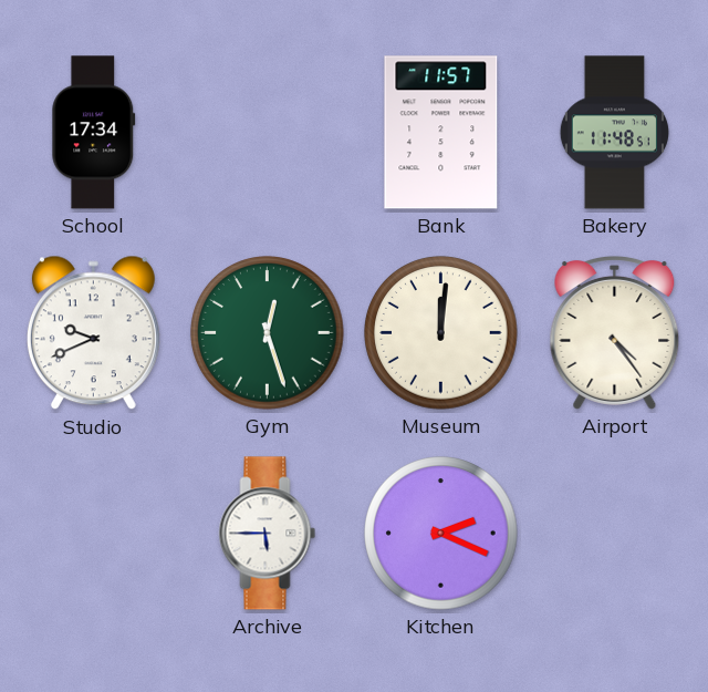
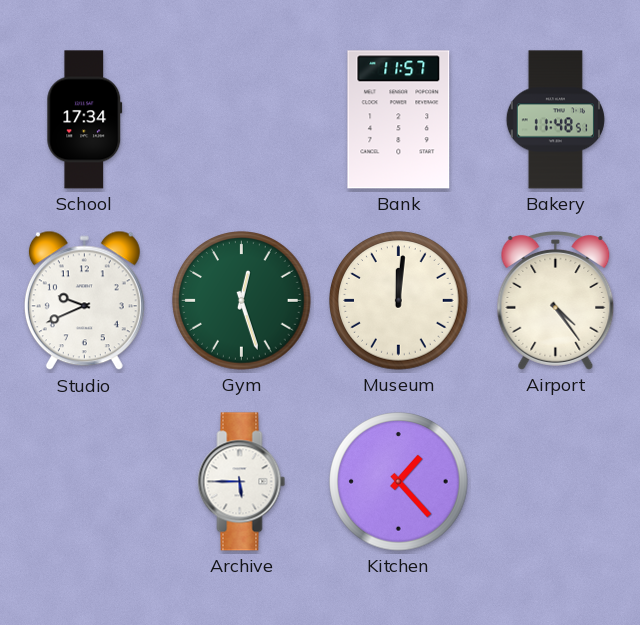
Kitchen: 2:19 -> 1:23 (399, 482)
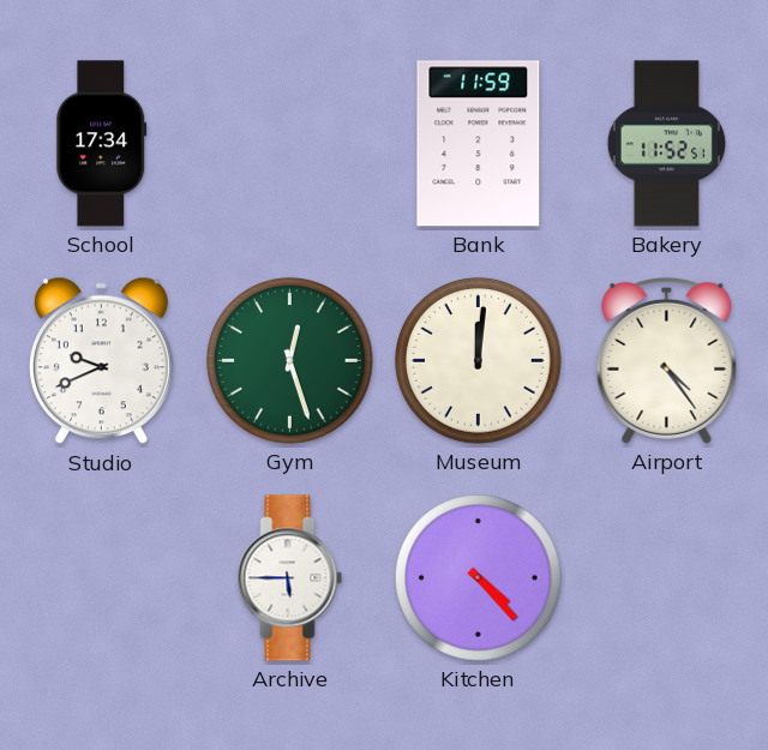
Bank: 11:57 -> 11:59 (479, 144)
Bakery: 11:48 -> 11:52 (666, 144)
Kitchen: 1:23 -> 4:23 (479, 578)
